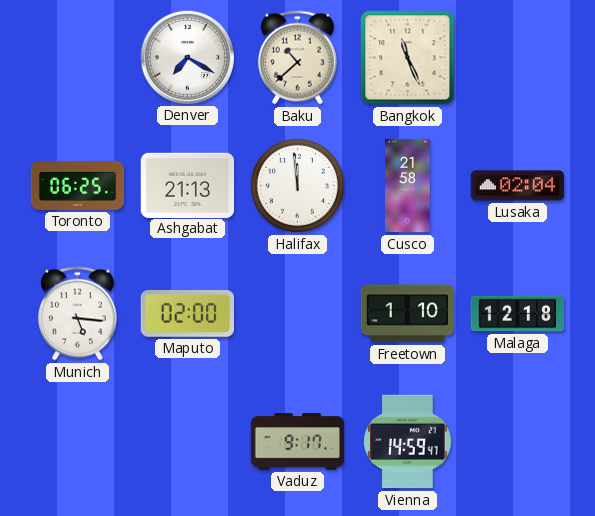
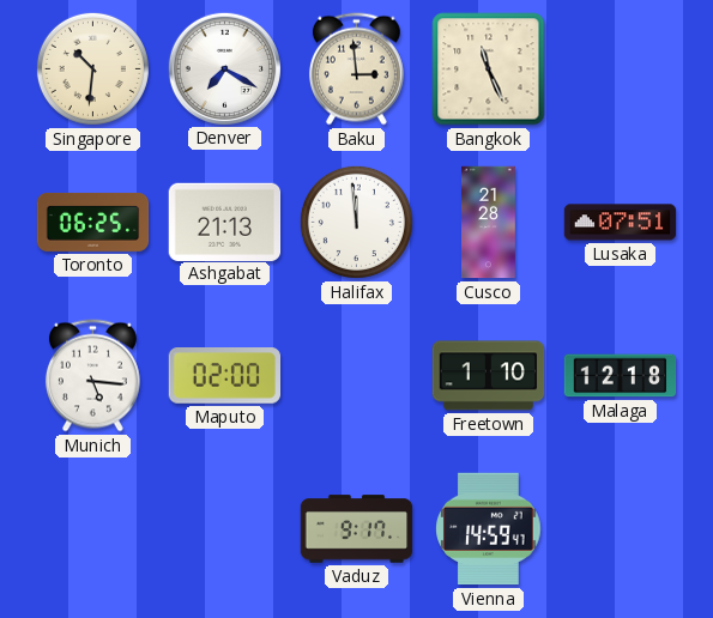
Singapore: none -> 10:31 (92, 68)
Baku: 10:38 -> 2:59 (356, 69)
Cusco: 21:58 -> 21:28 (489, 223)
Lusaka: 02:04 -> 07:51 (621, 223)
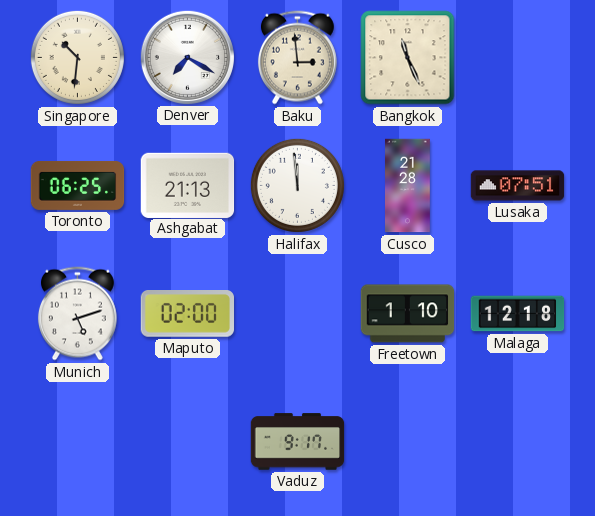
Munich: 5:16 -> 5:12 (77, 314)
Vienna: 14:59 -> none (489, 529)
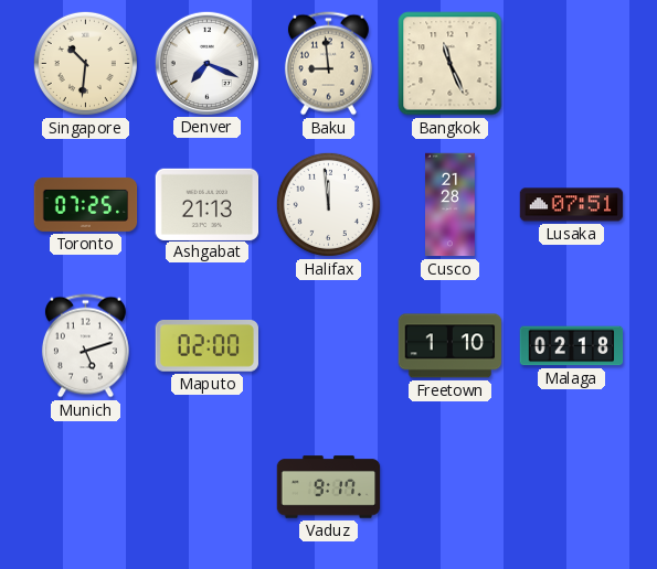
Denver: 7:20 -> 7:19 (206, 63)
Baku: 2:59 -> 8:59 (328, 64)
Toronto: 06:25 -> 07:25 (86, 204)
Malaga: 12:18 -> 02:18 (572, 346)
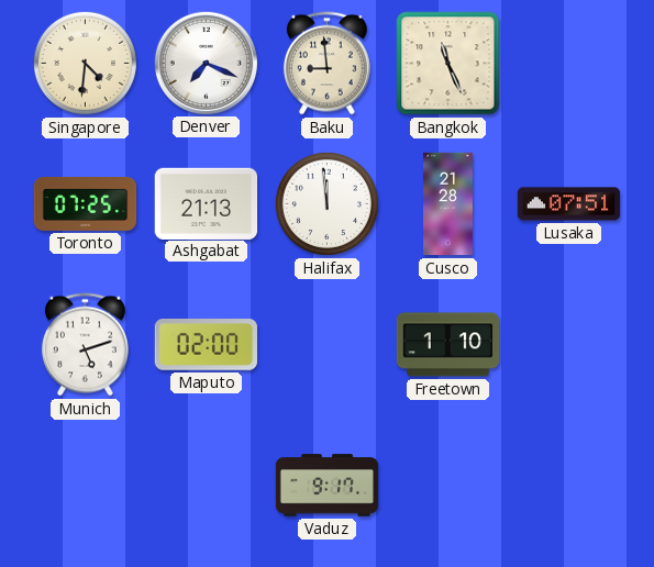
Singapore: 10:31 -> 4:31 (85, 63)
Malaga: 02:18 -> none (572, 346)
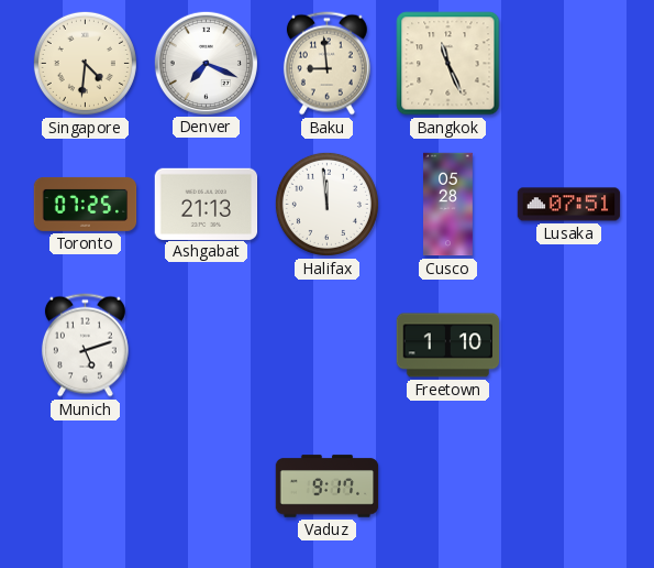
Cusco: 21:28 -> 05:28 (448, 205)
Maputo: 02:00 -> none (207, 345)
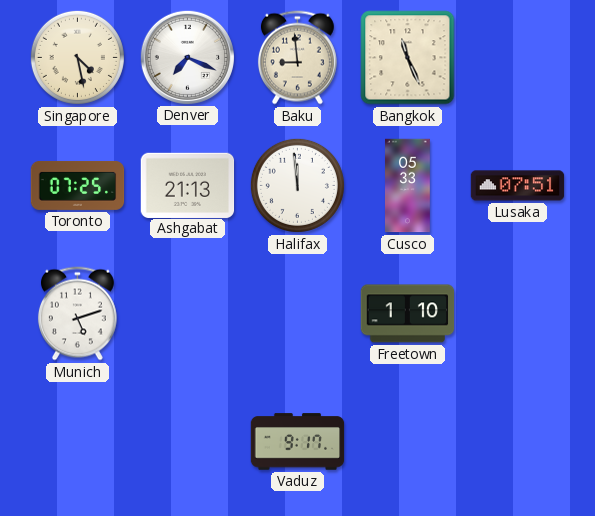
Singapore: 4:31 -> 4:28 (77, 57)
Cusco: 05:28 -> 05:33 (408, 186)
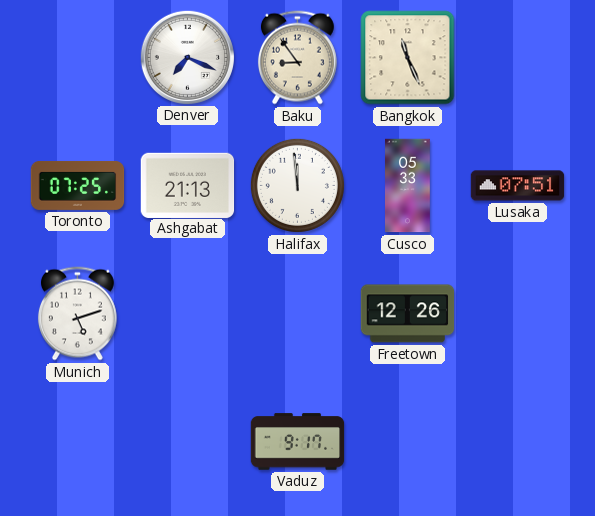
Singapore: 4:28 -> none (77, 57)
Baku: 8:59 -> 8:54 (297, 58)
Freetown: 1:10 -> 12:26 (408, 314)
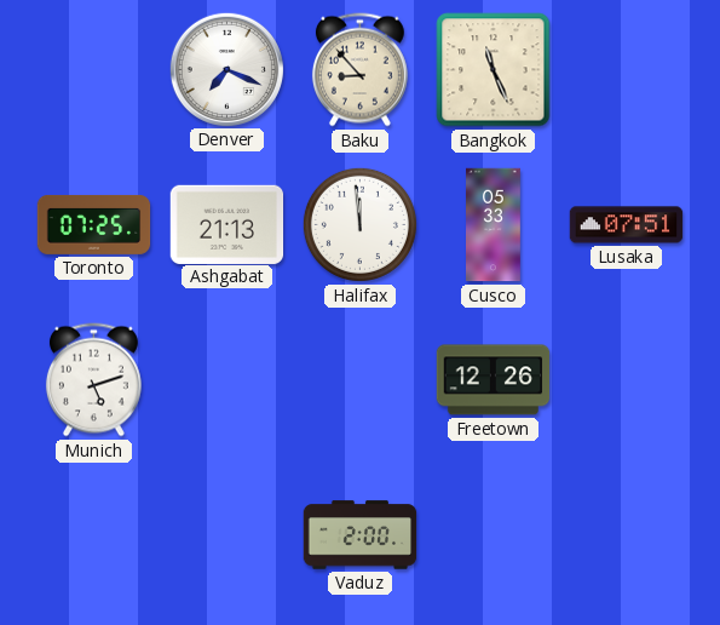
Baku: 8:54 -> 8:53 (359, 70)
Vaduz: 9:17 -> 2:00 (361, 535)
